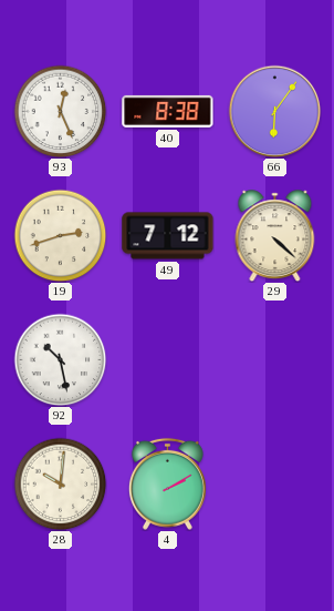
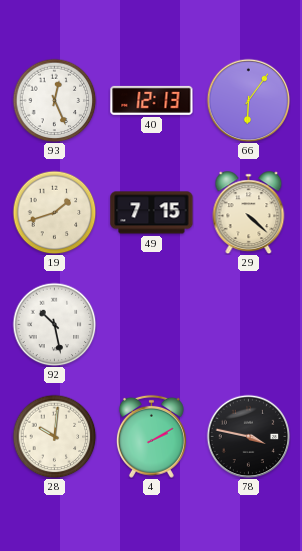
40: 8:38 -> 12:13 (152, 100)
19: 2:42 -> 1:42 (54, 212)
49: 7:12 -> 7:15 (152, 213)
78: none -> 3:47 (248, 436)
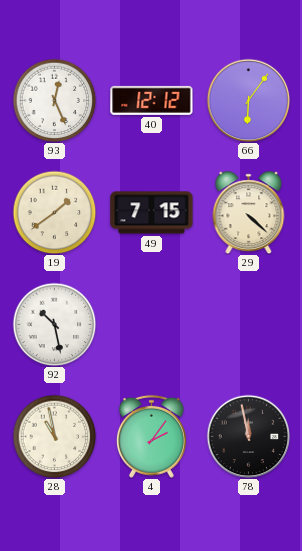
40: 12:13 -> 12:12 (152, 100)
19: 1:42 -> 1:39 (54, 212)
28: 10:01 -> 10:58 (54, 436)
4: 2:10 -> 2:06 (151, 436)
78: 3:47 -> 11:58 (248, 436)
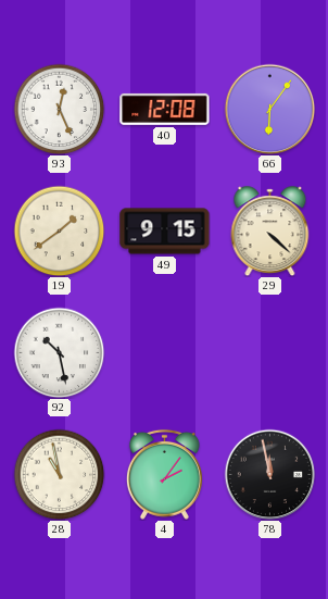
40: 12:12 -> 12:08 (165, 109)
49: 7:15 -> 9:15 (165, 232)
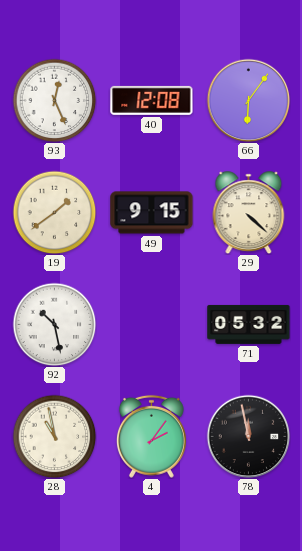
71: none -> 05:32 (249, 324)
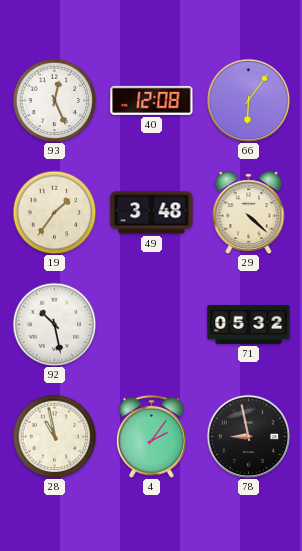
19: 1:39 -> 1:36 (54, 212)
49: 9:15 -> 3:48 (152, 213)
78: 11:58 -> 8:58 (248, 436)
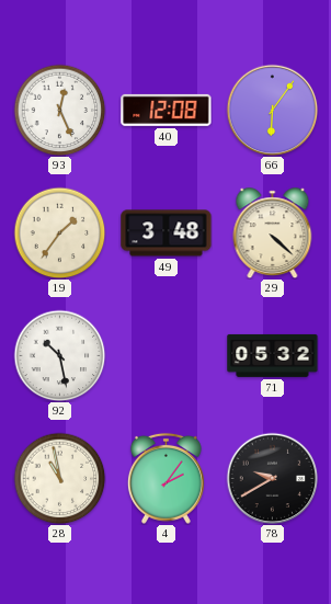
78: 8:58 -> 9:40 (272, 478)
